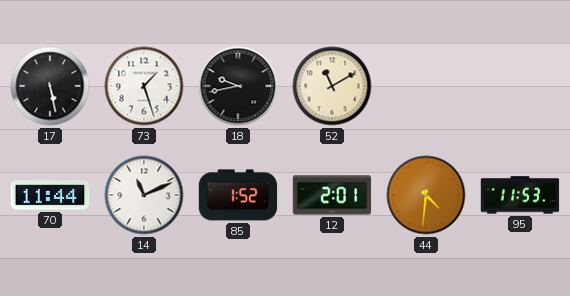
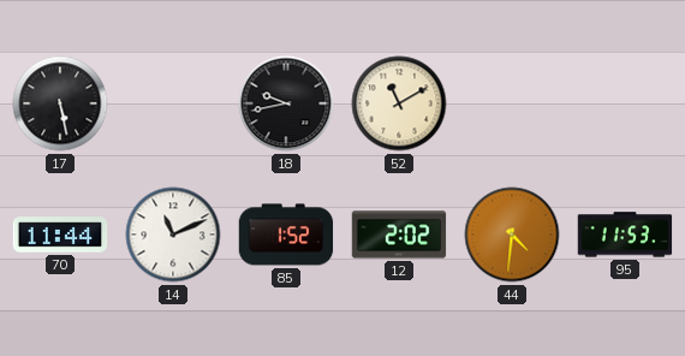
73: 1:27 -> none (144, 86)
12: 2:01 -> 2:02 (399, 235)
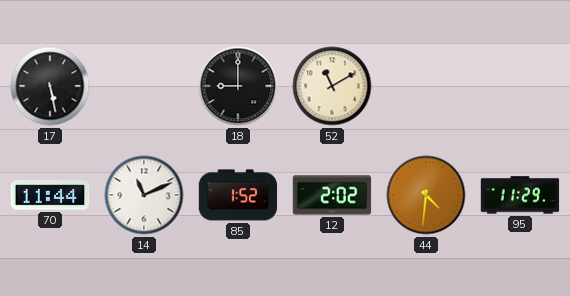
18: 9:43 -> 9:00 (238, 86)
95: 11:53 -> 11:29 (520, 195)
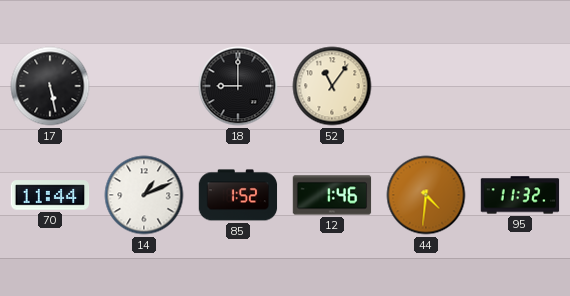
52: 11:10 -> 11:06 (332, 86)
14: 11:11 -> 1:11 (144, 195)
12: 2:02 -> 1:46 (332, 195)
95: 11:29 -> 11:32 (520, 195)
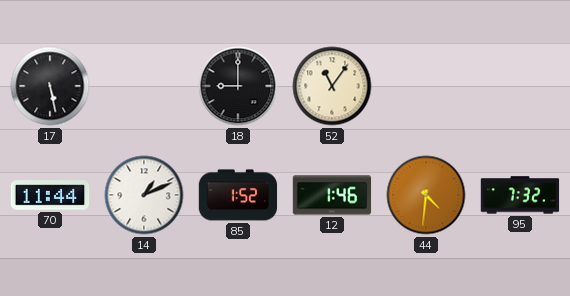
95: 11:32 -> 7:32 (520, 195)
